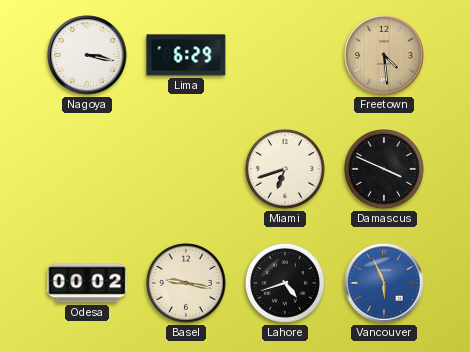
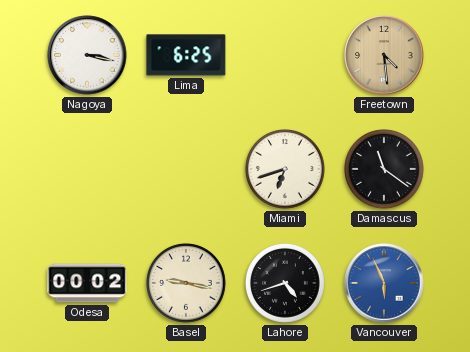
Lima: 6:29 -> 6:25 (186, 55)
Damascus: 3:49 -> 11:21 (385, 170)
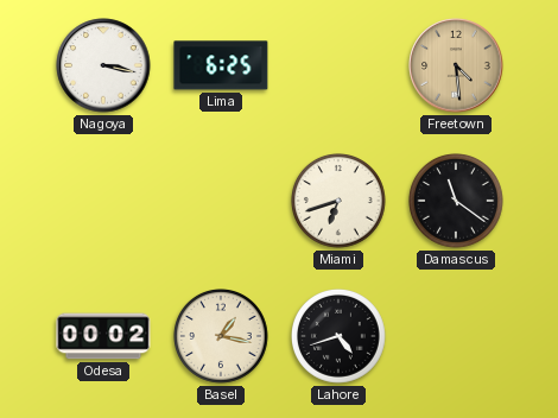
Basel: 9:17 -> 1:17 (222, 337)
Vancouver: 5:56 -> none (384, 283)
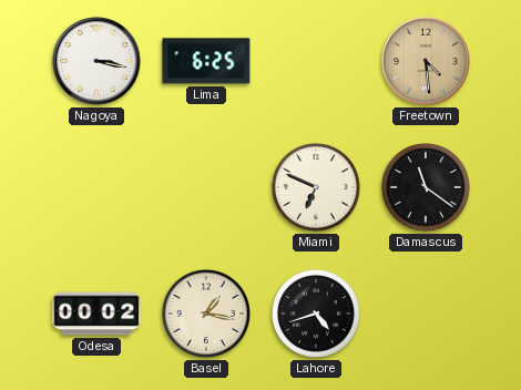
Miami: 6:42 -> 6:49 (317, 188)
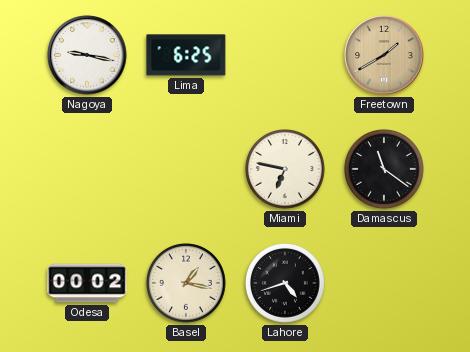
Nagoya: 3:17 -> 9:17 (87, 55)
Freetown: 4:29 -> 1:40 (384, 55)
Miami: 6:49 -> 6:47 (286, 170)
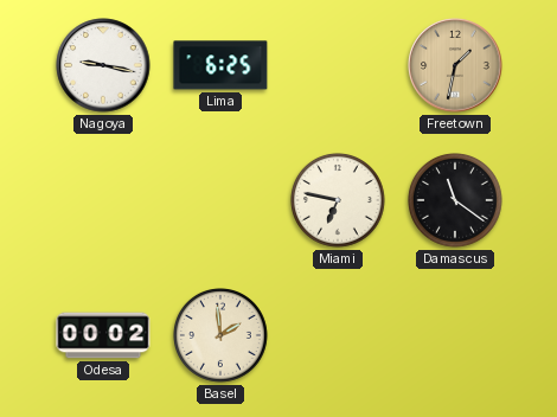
Freetown: 1:40 -> 1:32 (455, 65)
Basel: 1:17 -> 1:59 (222, 336)
Lahore: 4:42 -> none (286, 284)
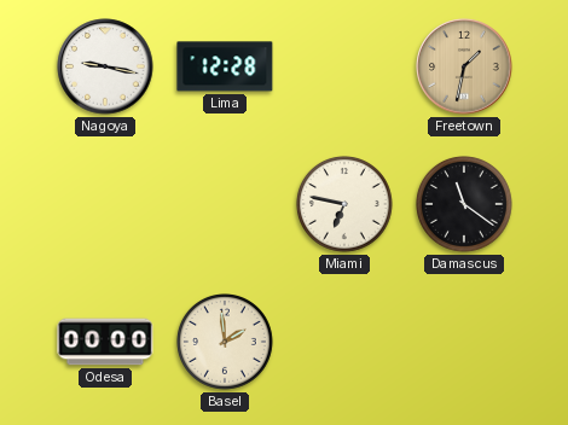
Lima: 6:25 -> 12:28 (225, 66)
Odesa: 00:02 -> 00:00 (105, 342)
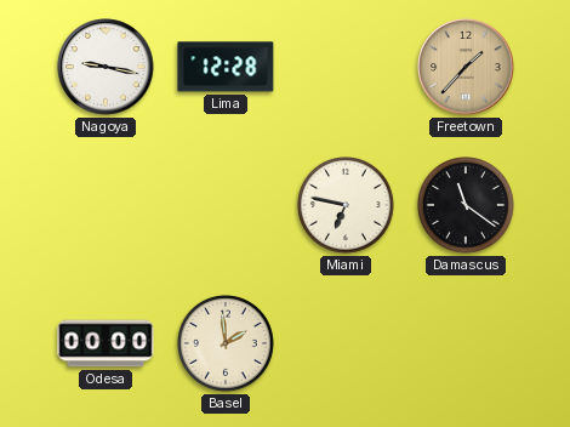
Freetown: 1:32 -> 1:37 (466, 67)
